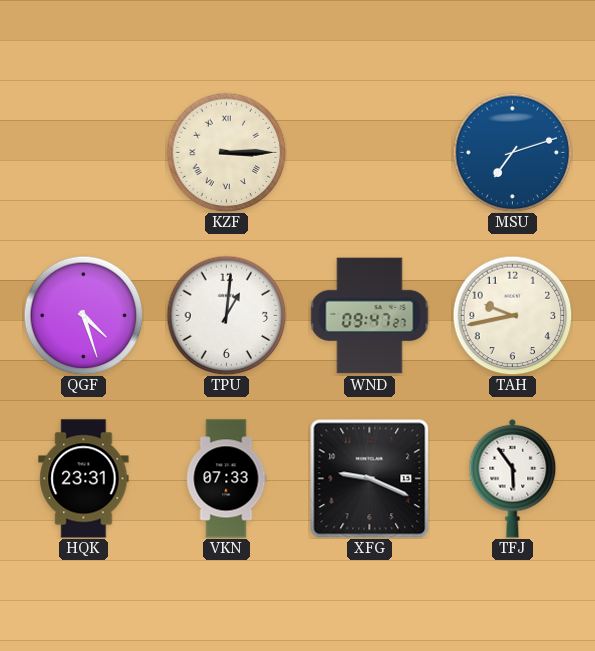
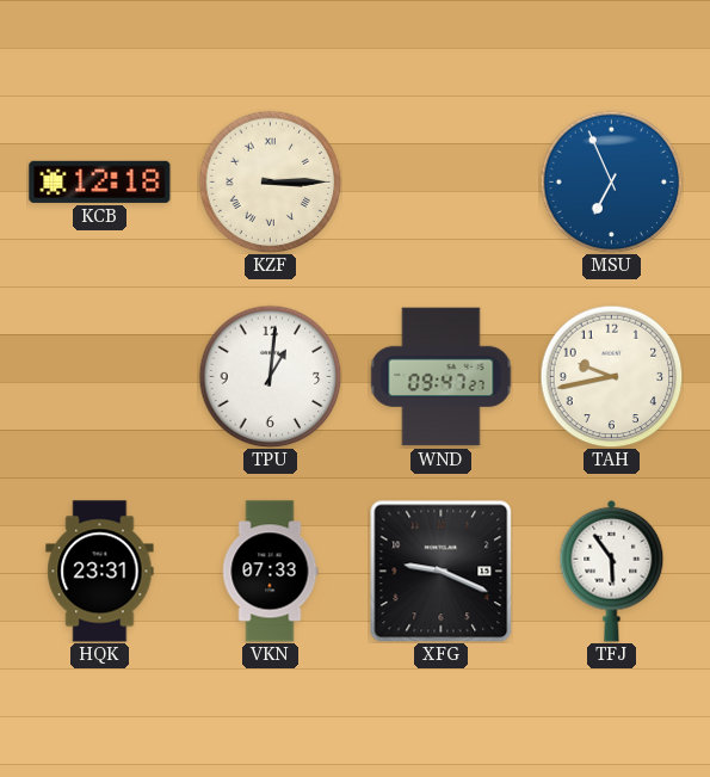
KCB: none -> 12:18 (100, 181)
MSU: 7:12 -> 6:56 (611, 181)
QGF: 4:27 -> none (83, 315)
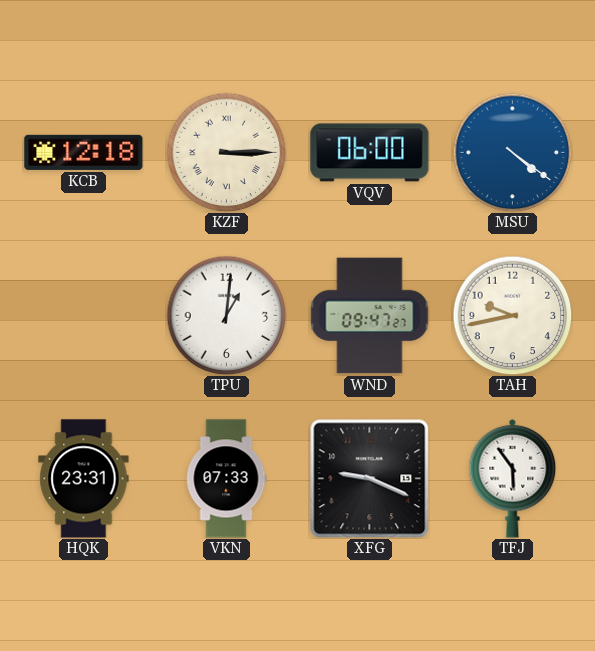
VQV: none -> 06:00 (370, 153)
MSU: 6:56 -> 4:21 (512, 152)
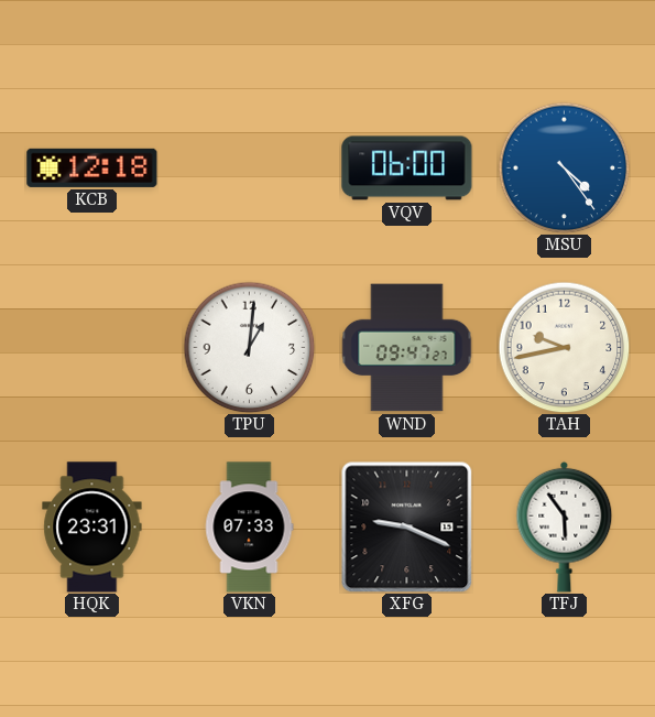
KZF: 3:15 -> none (226, 152)
MSU: 4:21 -> 4:24 (564, 167)
